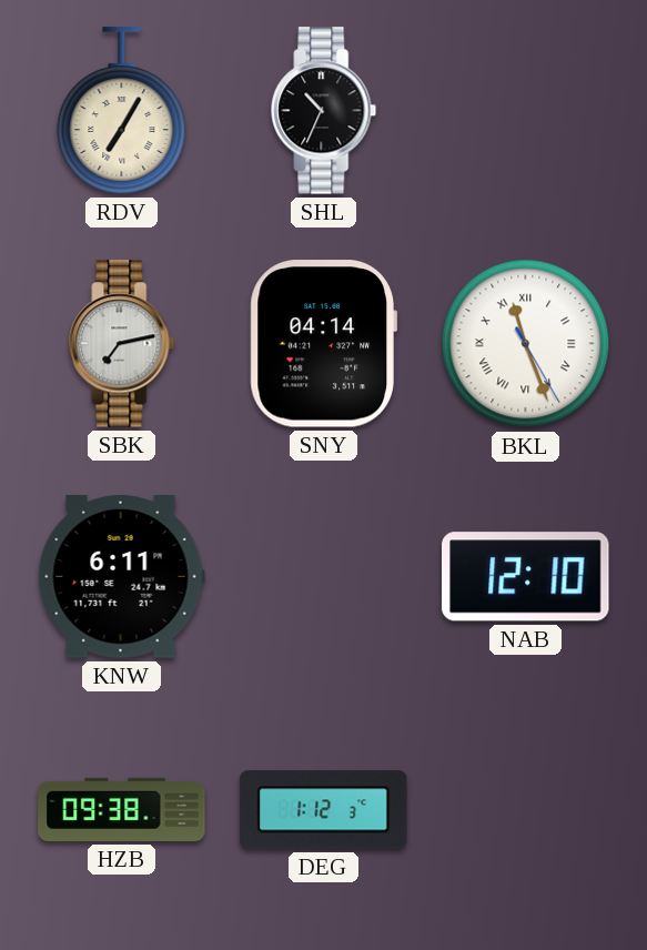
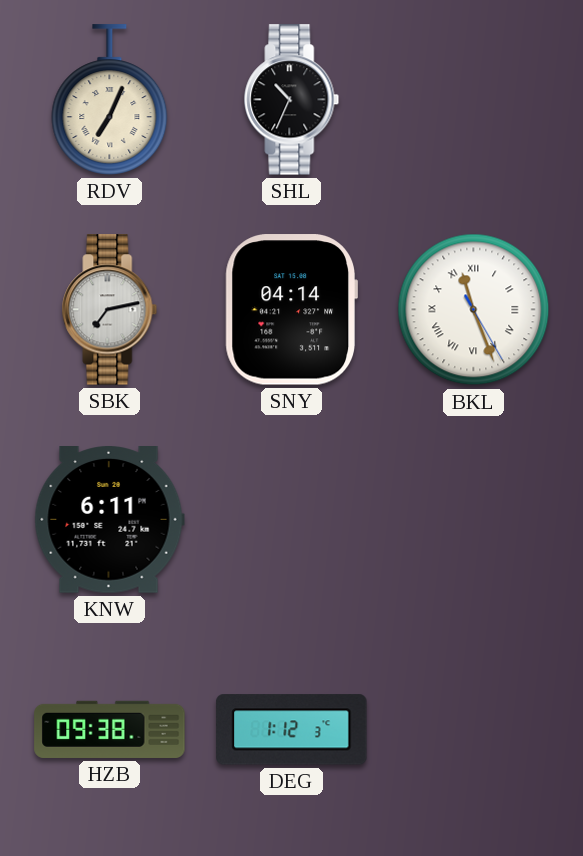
RDV: 7:05 -> 7:04 (110, 100)
NAB: 12:10 -> none (526, 577)
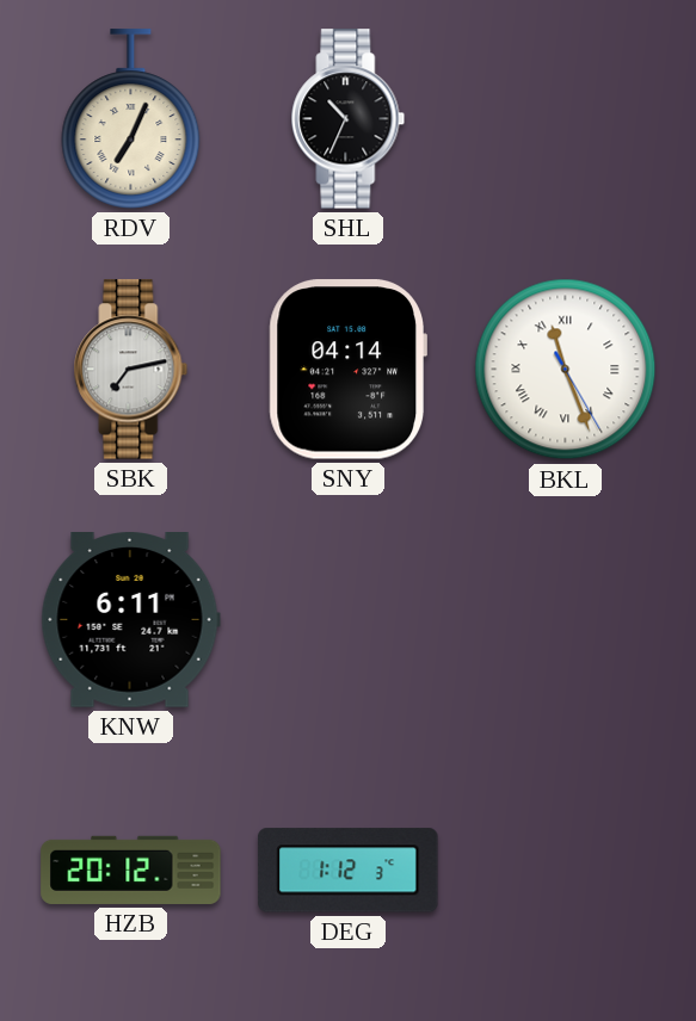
HZB: 09:38 -> 20:12 (131, 870)
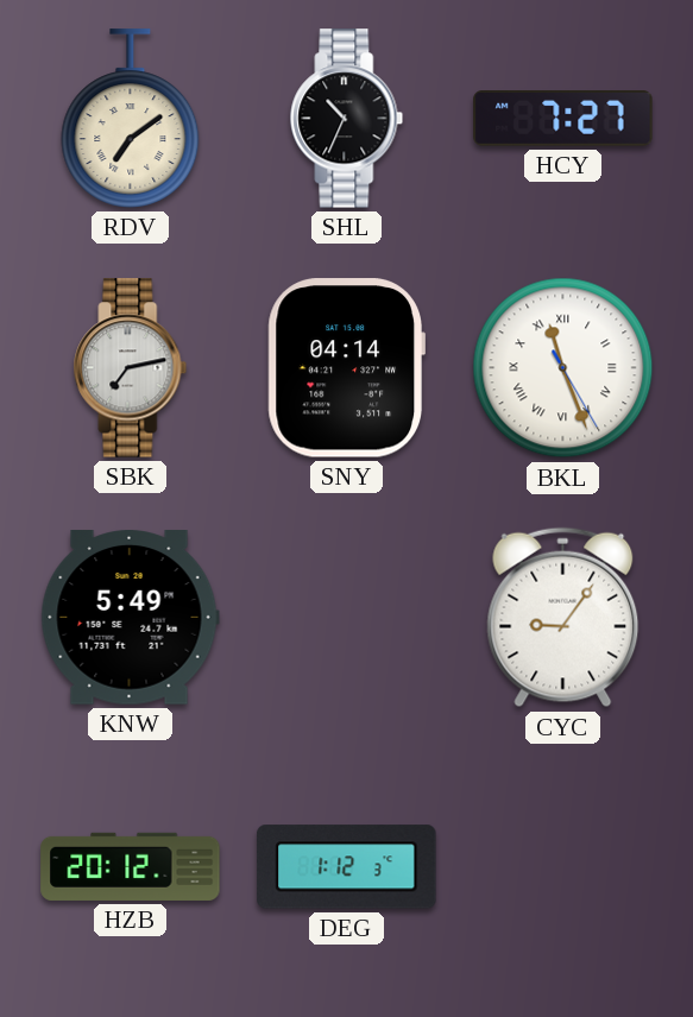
RDV: 7:04 -> 7:09 (131, 119)
HCY: none -> 7:27 (563, 119)
KNW: 6:11 -> 5:49 (130, 618)
CYC: none -> 9:06 (563, 618)
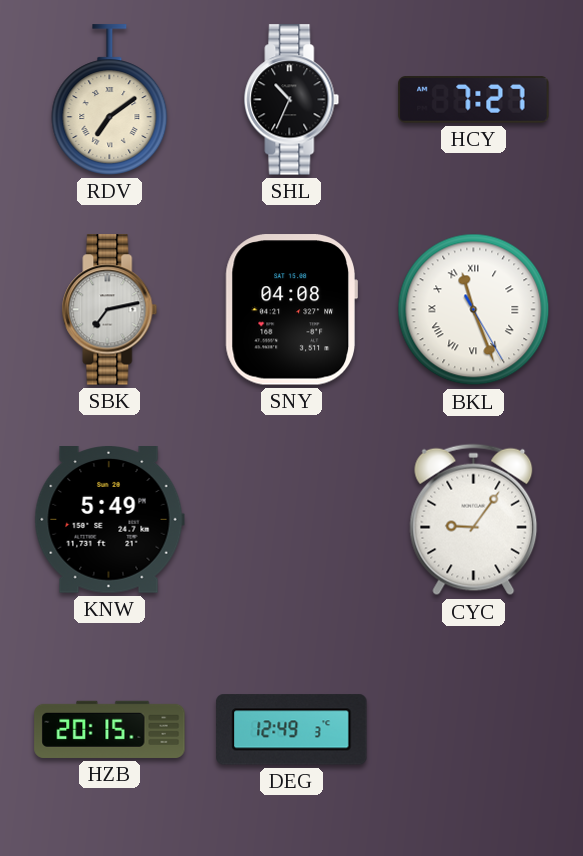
SNY: 04:14 -> 04:08 (291, 310)
HZB: 20:12 -> 20:15 (110, 729)
DEG: 1:12 -> 12:49 (292, 730)
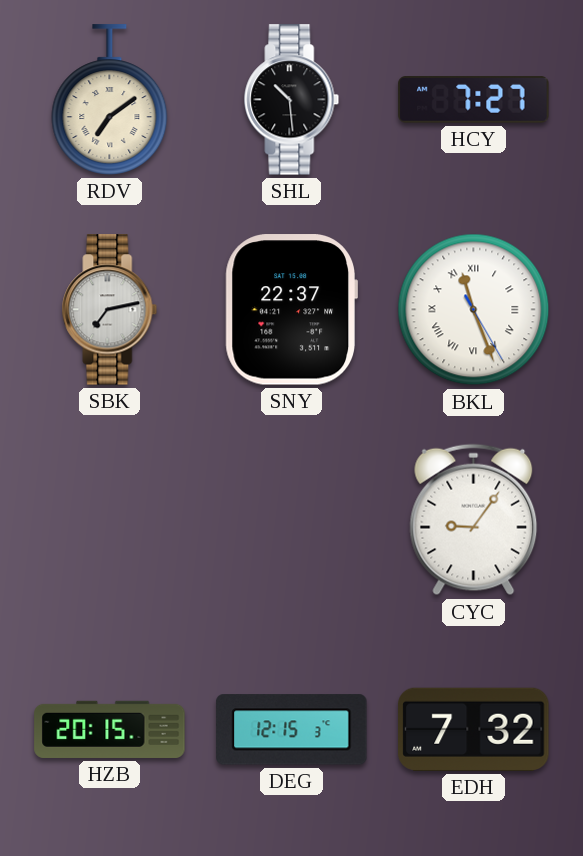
SHL: 10:34 -> 10:29 (292, 100)
SNY: 04:08 -> 22:37 (291, 310)
KNW: 5:49 -> none (109, 520)
DEG: 12:49 -> 12:15 (292, 730)
EDH: none -> 7:32 (474, 729)
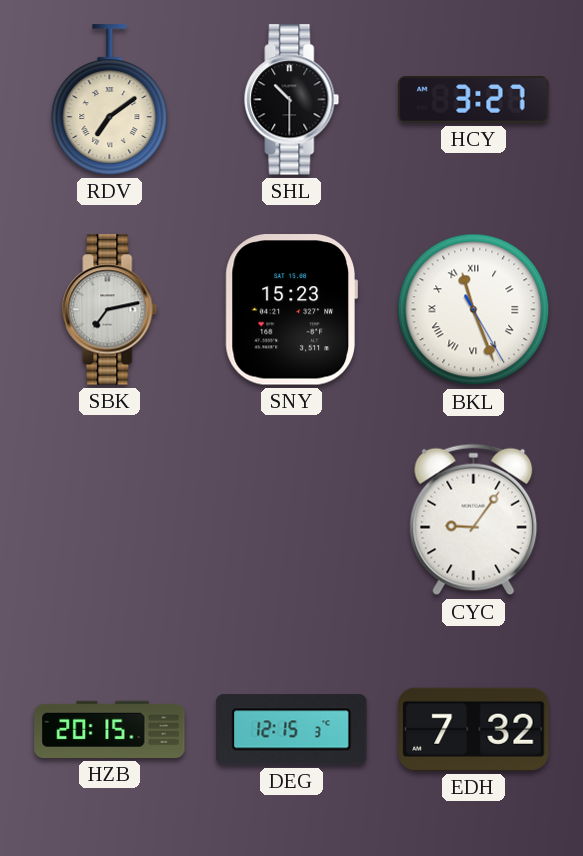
SHL: 10:29 -> 10:30 (292, 100)
HCY: 7:27 -> 3:27 (474, 100)
SNY: 22:37 -> 15:23 (291, 310)
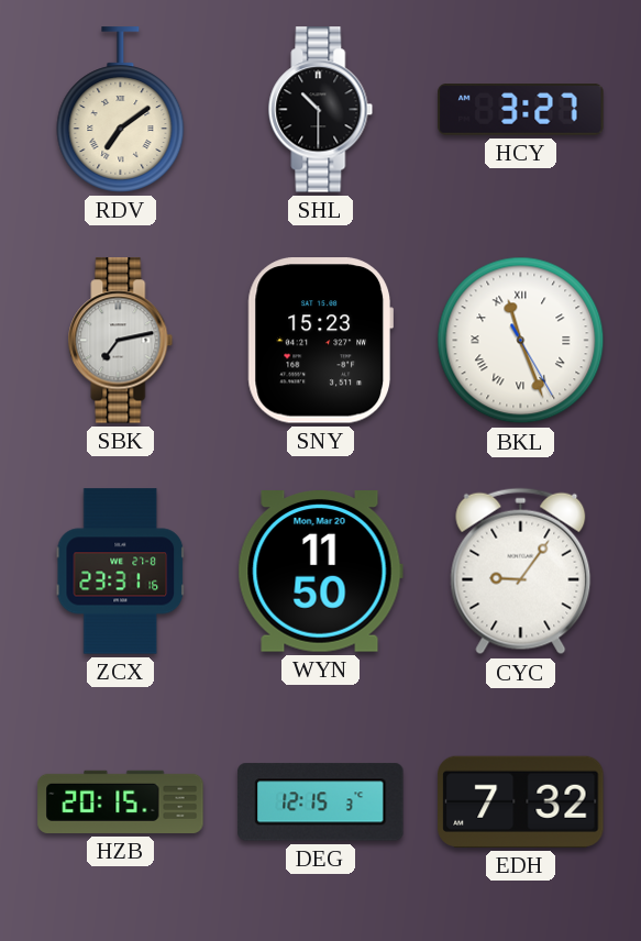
ZCX: none -> 23:31 (120, 572)
WYN: none -> 11:50 (320, 572)
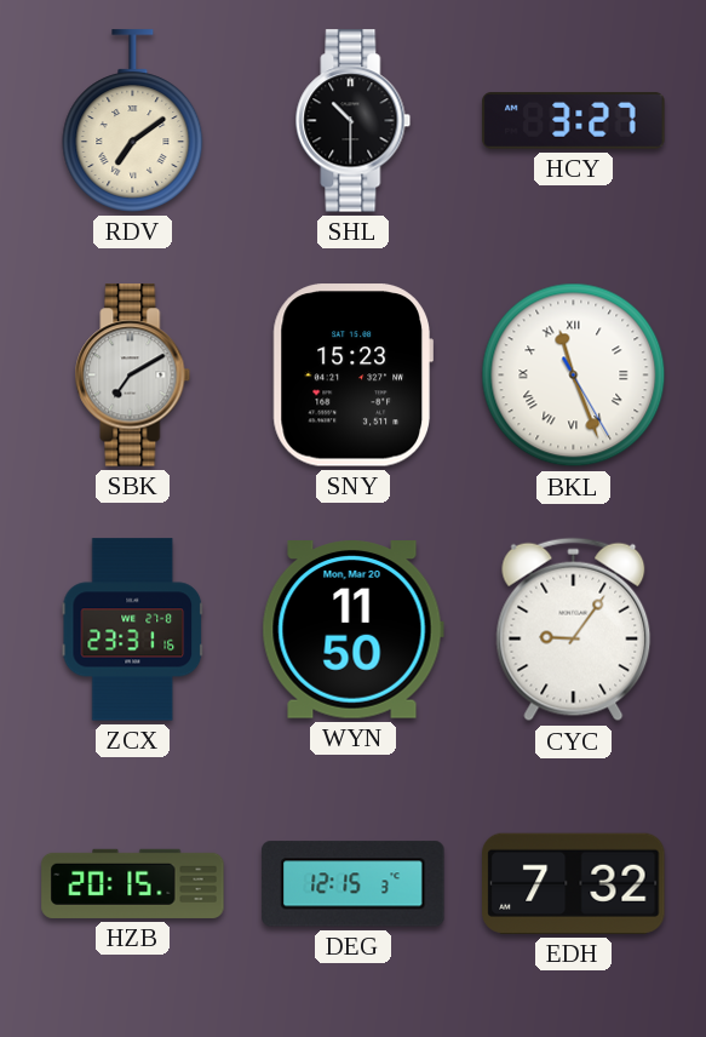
SBK: 7:13 -> 7:10 (133, 376)
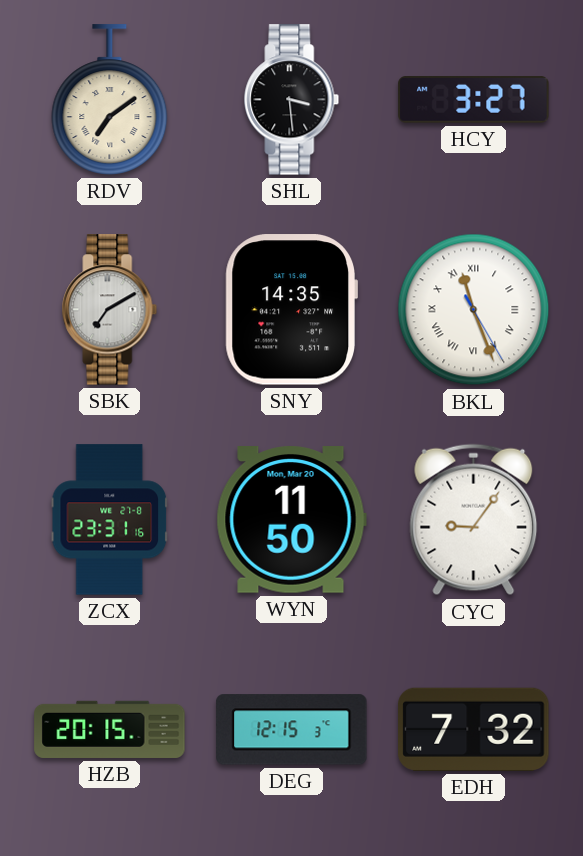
SHL: 10:30 -> 3:29 (292, 100)
SNY: 15:23 -> 14:35 (291, 310)
